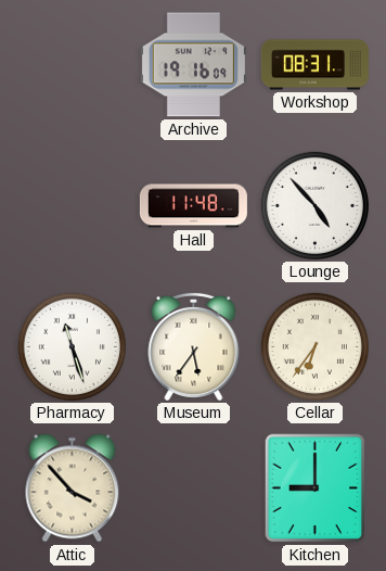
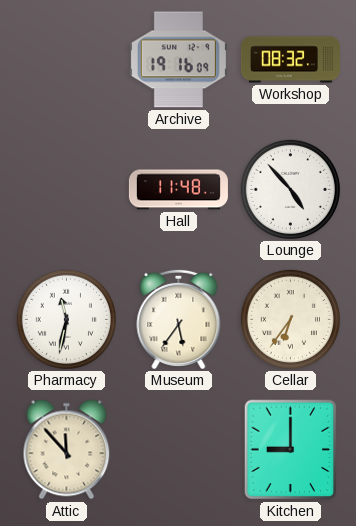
Workshop: 08:31 -> 08:32 (290, 60)
Pharmacy: 11:27 -> 11:32 (66, 319)
Attic: 3:53 -> 11:53 (67, 450)
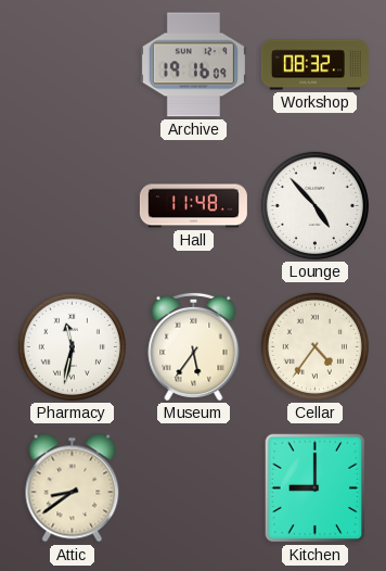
Cellar: 6:36 -> 4:36 (314, 346)
Attic: 11:53 -> 8:39 (73, 488)
